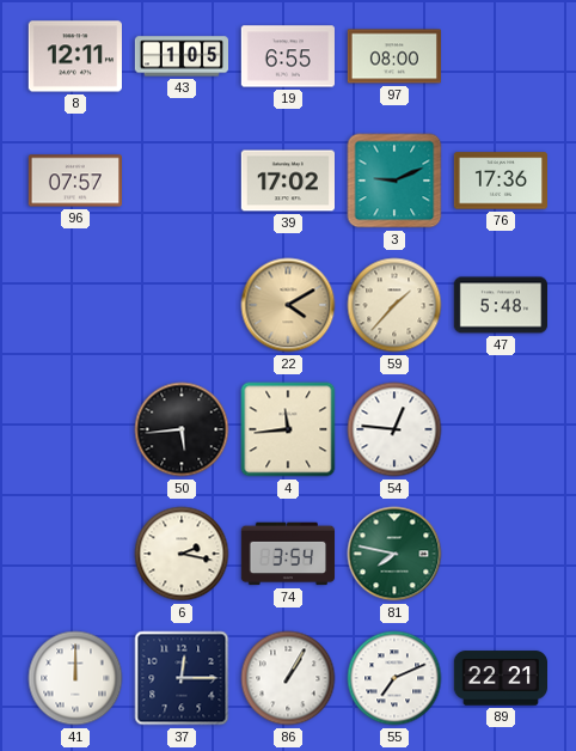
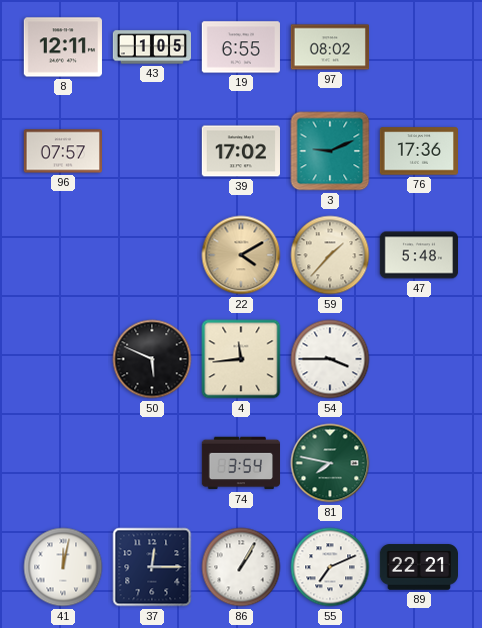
97: 08:00 -> 08:02 (329, 47)
50: 5:44 -> 5:49 (152, 359)
54: 12:46 -> 3:45 (330, 359)
6: 2:17 -> none (182, 554)
41: 12:00 -> 12:02 (63, 567)
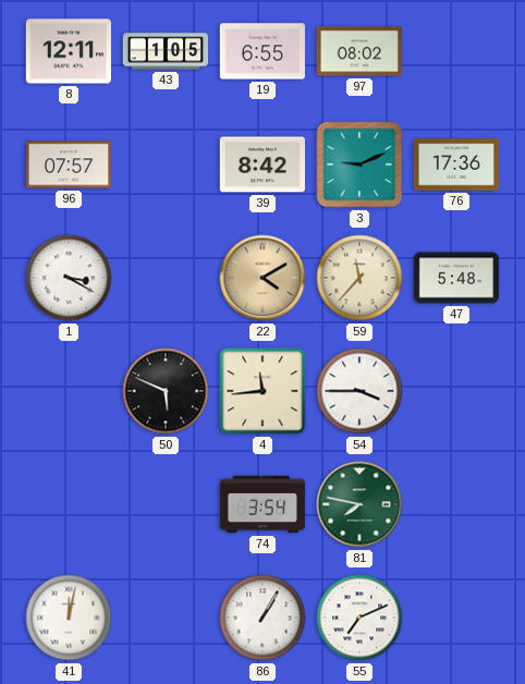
39: 17:02 -> 8:42 (261, 164)
1: none -> 3:20 (69, 278)
59: 1:37 -> 11:37 (359, 278)
37: 12:15 -> none (152, 567)
89: 22:21 -> none (418, 567)
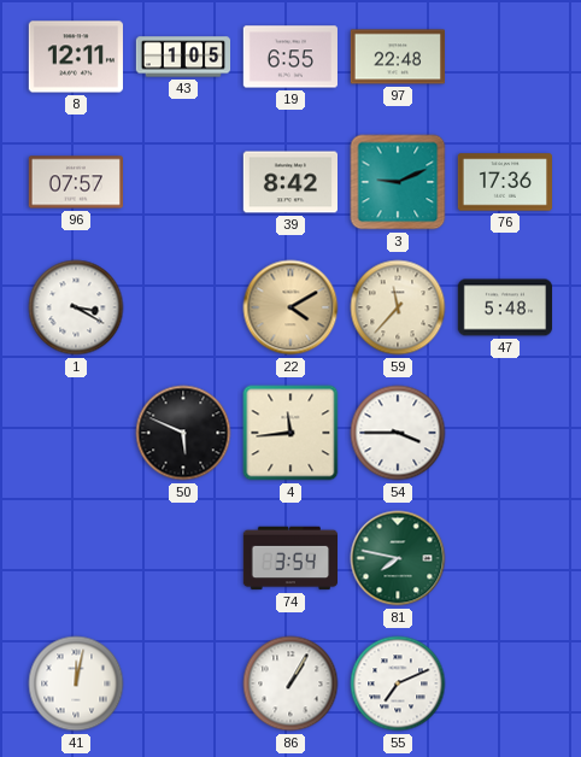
97: 08:02 -> 22:48 (397, 57)
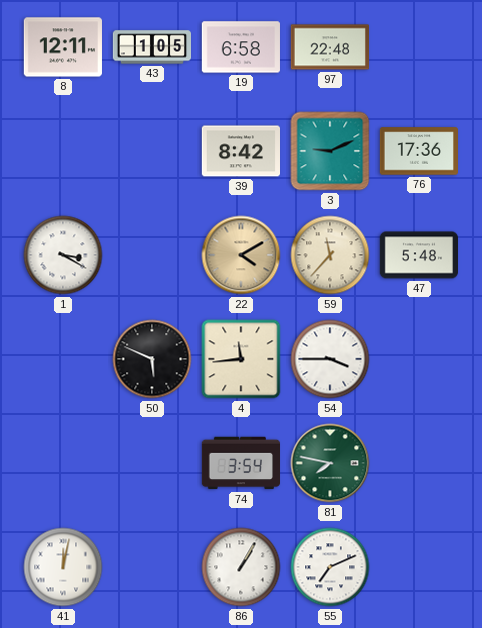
19: 6:55 -> 6:58 (240, 47)
96: 07:57 -> none (75, 182)
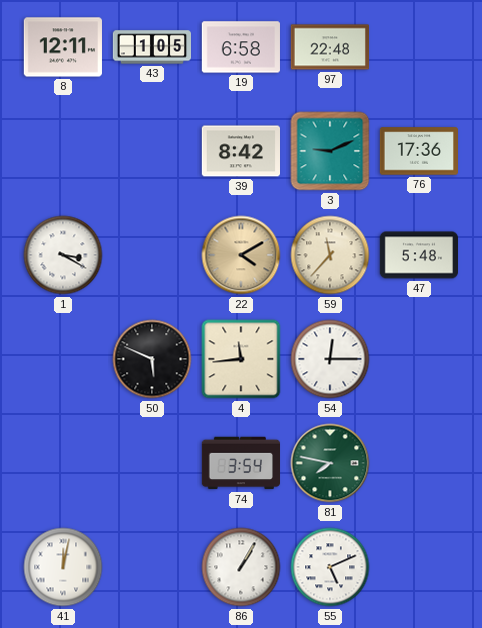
54: 3:45 -> 12:15 (330, 359)
55: 7:11 -> 5:11 (330, 567)
